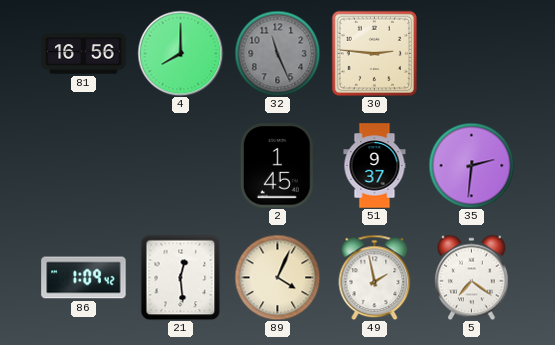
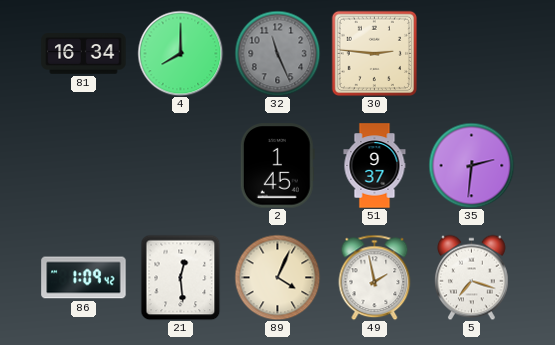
81: 16:56 -> 16:34 (84, 54)
5: 7:21 -> 7:18 (472, 277)
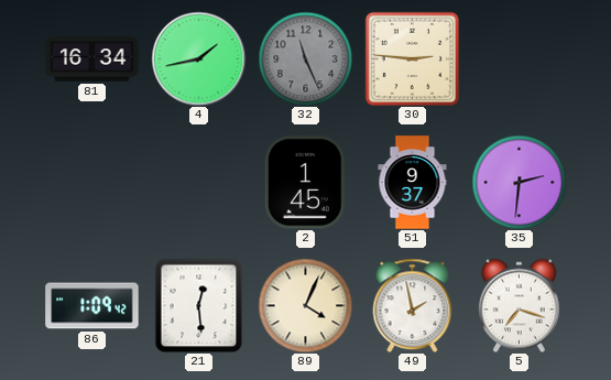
4: 8:00 -> 1:43 (198, 58)
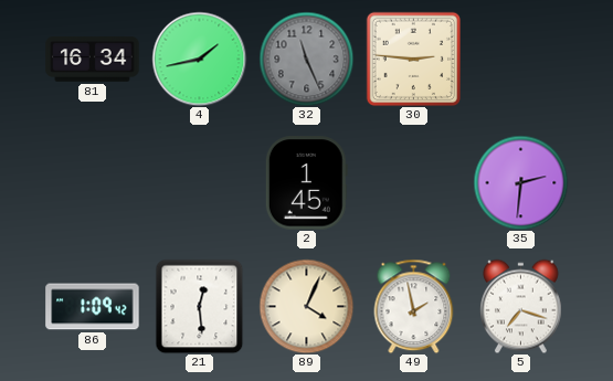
51: 9:37 -> none (413, 183)
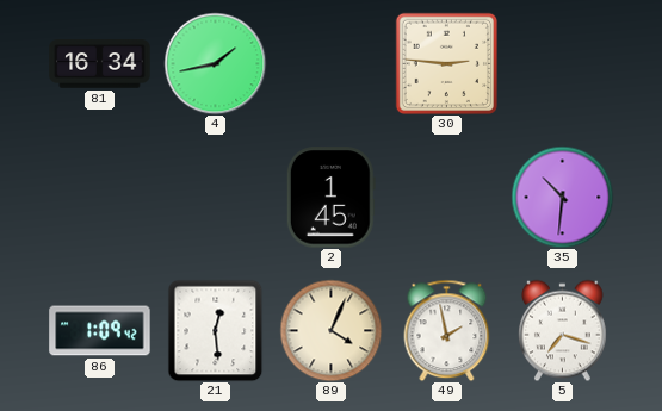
32: 11:26 -> none (306, 59)
35: 2:31 -> 10:31 (562, 197)
